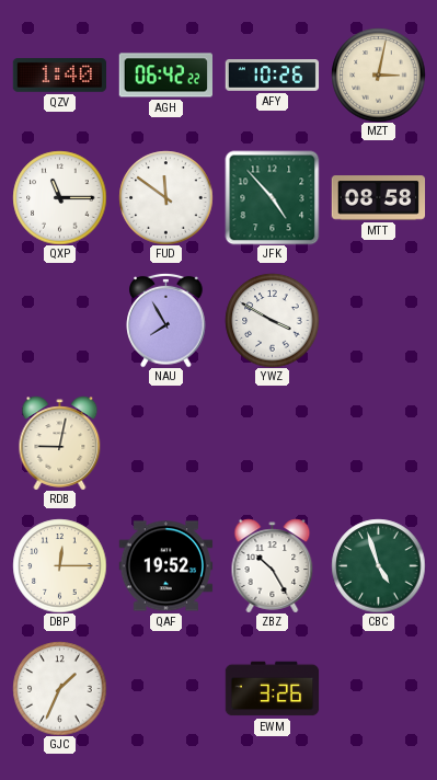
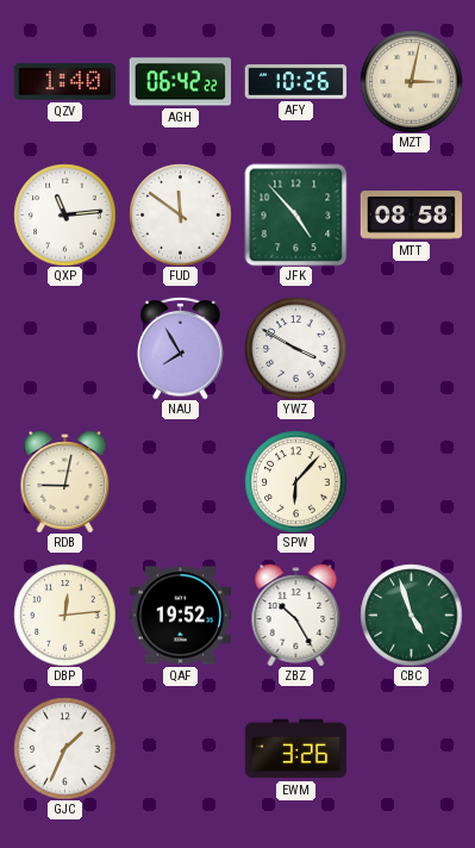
QXP: 11:15 -> 11:14 (64, 214)
SPW: none -> 6:07 (295, 481)
DBP: 12:15 -> 12:14 (64, 615)
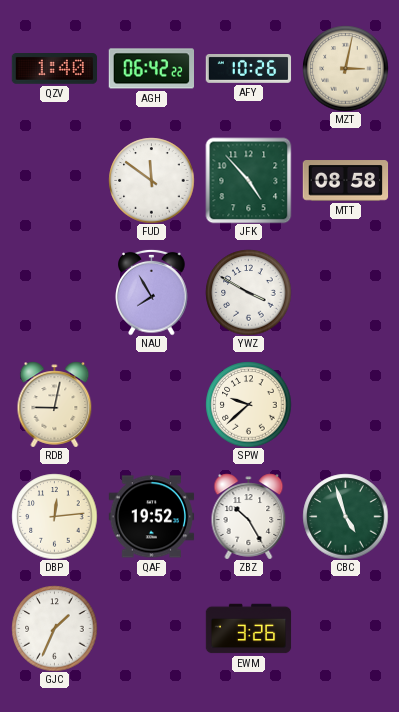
QXP: 11:14 -> none (64, 214)
SPW: 6:07 -> 9:38 (248, 404)
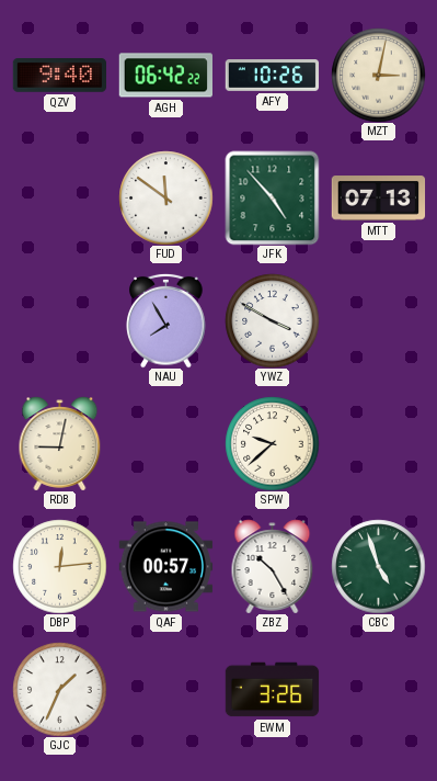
QZV: 1:40 -> 9:40 (59, 76)
MTT: 08:58 -> 07:13 (378, 199)
QAF: 19:52 -> 00:57 (165, 567)
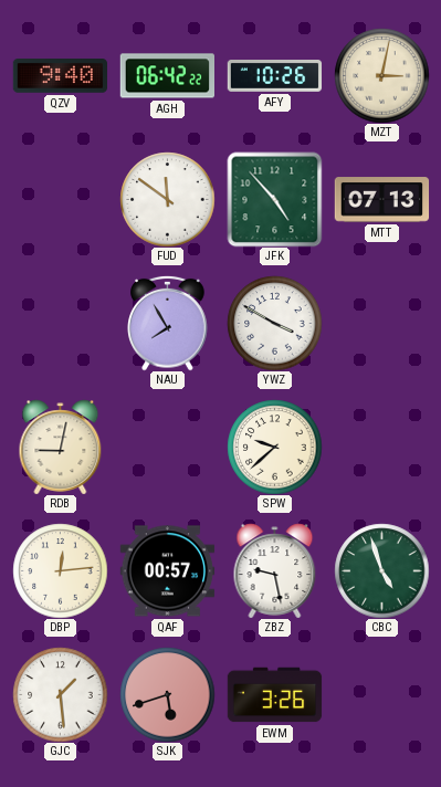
ZBZ: 10:25 -> 9:28 (275, 570)
GJC: 1:34 -> 1:29 (60, 694)
SJK: none -> 5:42 (167, 694)
